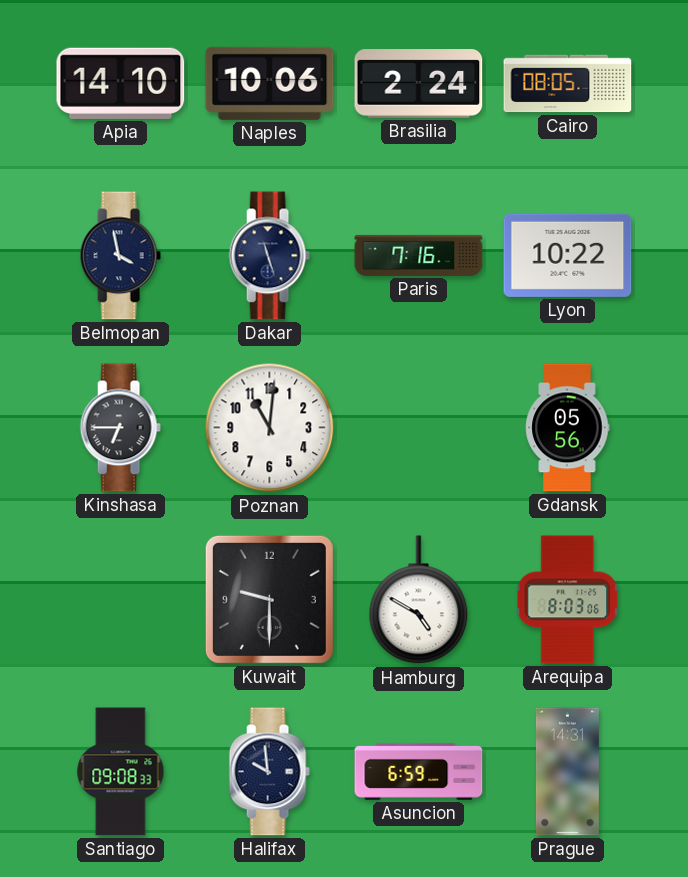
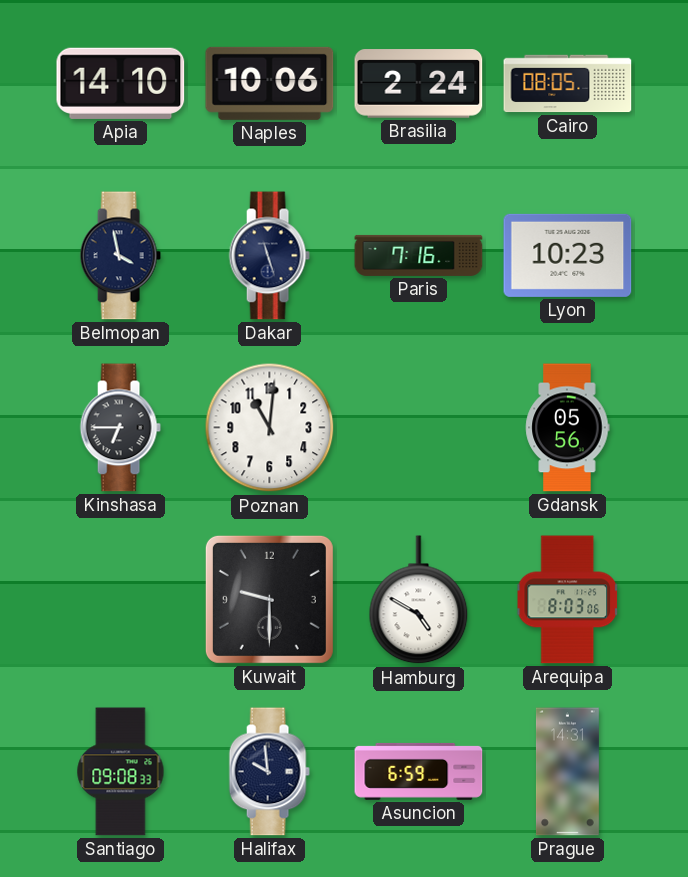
Lyon: 10:22 -> 10:23 (568, 255)
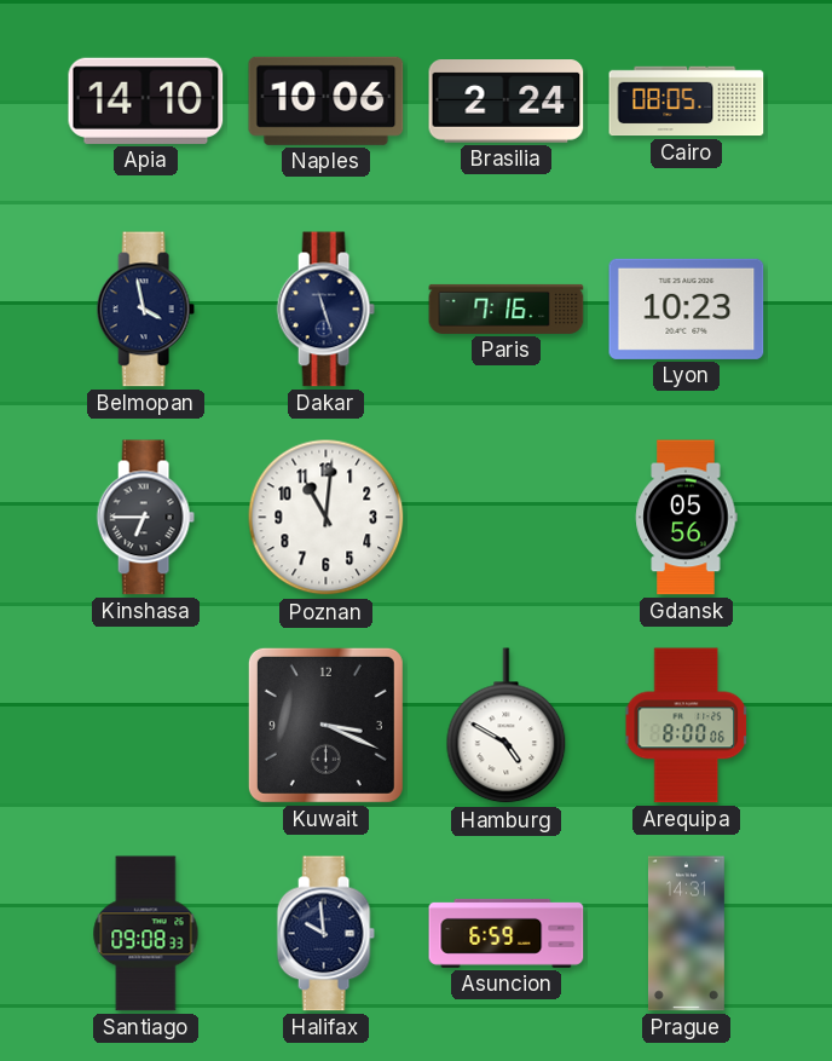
Kuwait: 9:30 -> 3:19 (325, 725)
Arequipa: 8:03 -> 8:00 (686, 726)
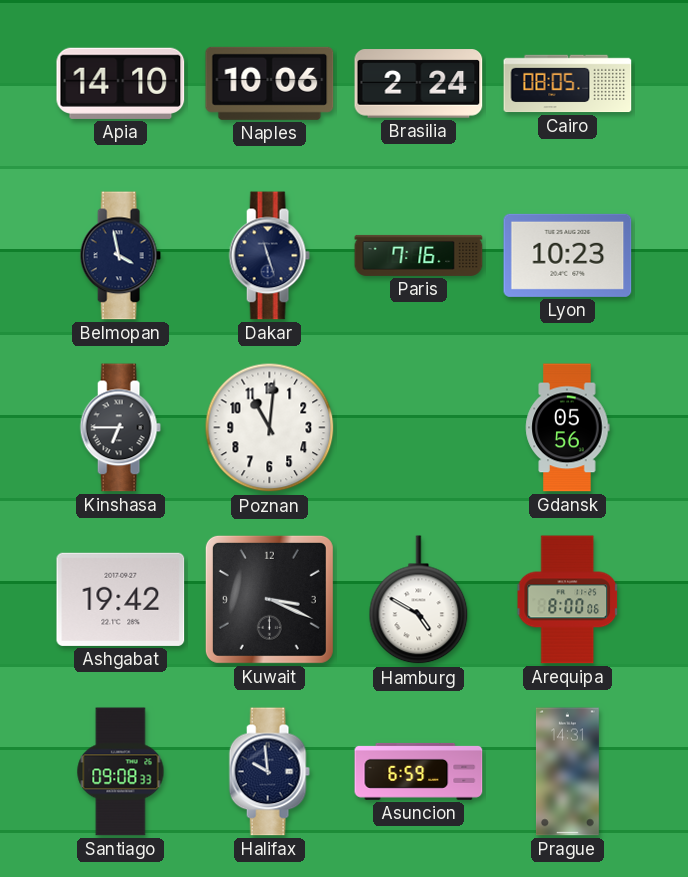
Ashgabat: none -> 19:42 (121, 599)
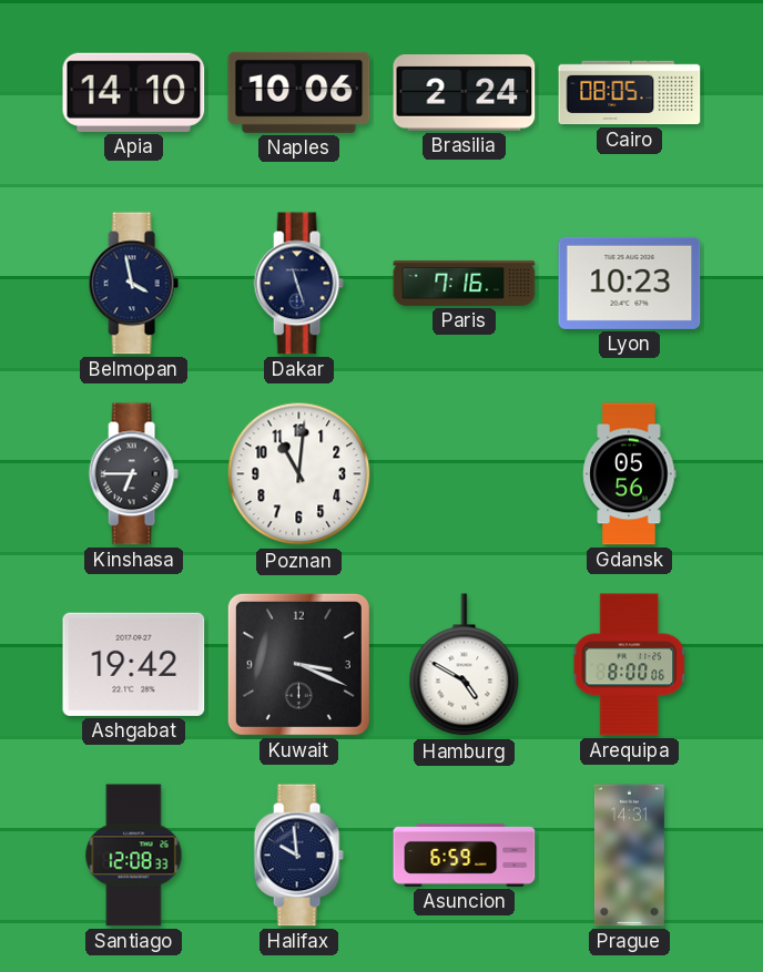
Santiago: 09:08 -> 12:08 (134, 856)
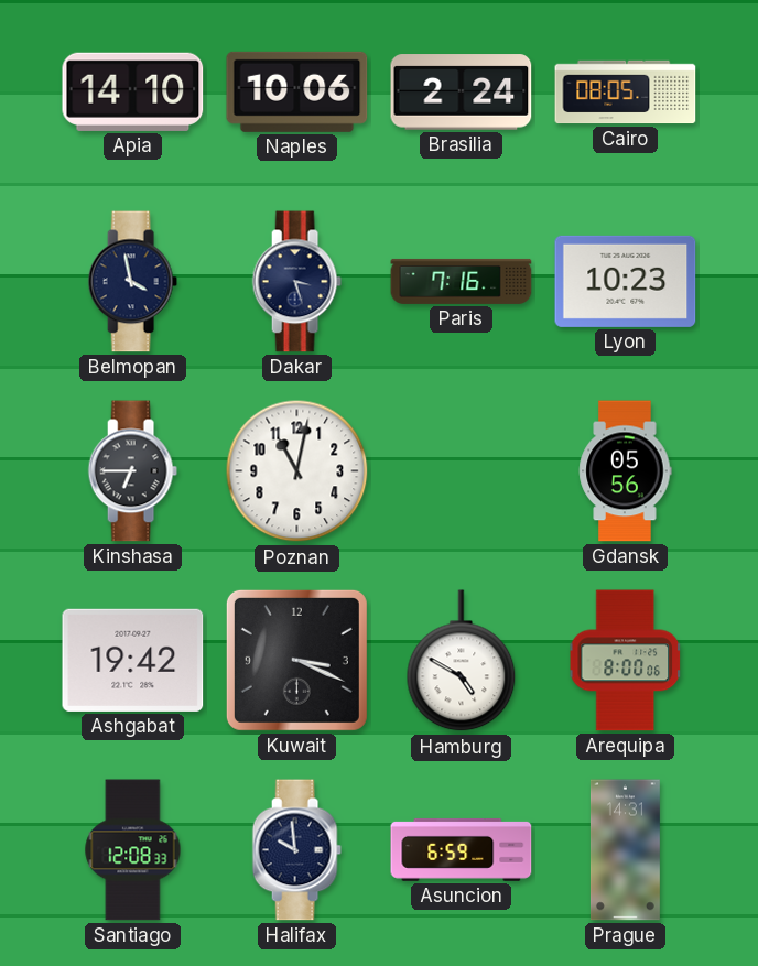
Dakar: 11:27 -> 3:27 (296, 282)
Poznan: 11:01 -> 11:02 (297, 471)
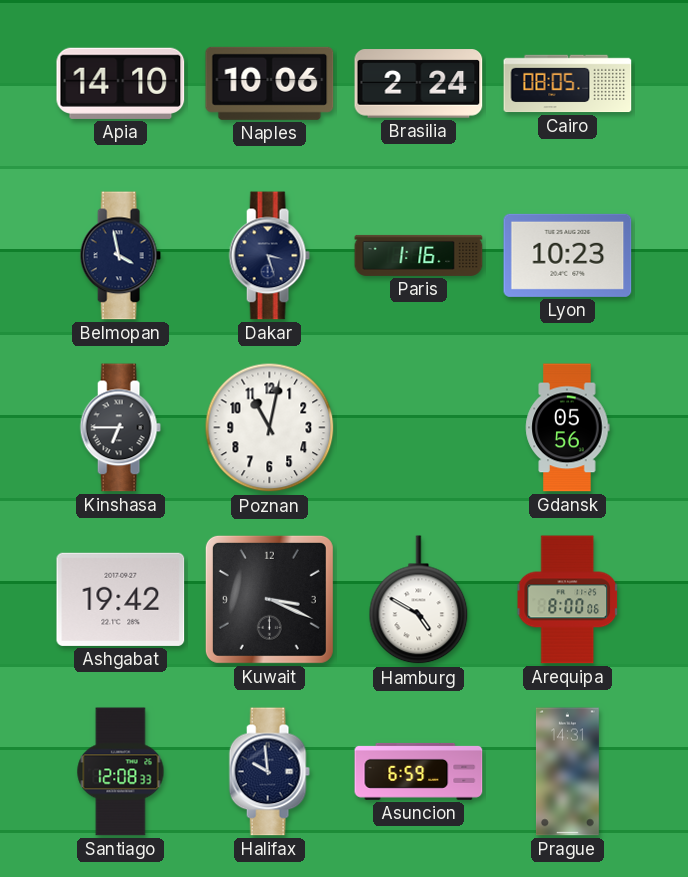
Paris: 7:16 -> 1:16 (419, 255)
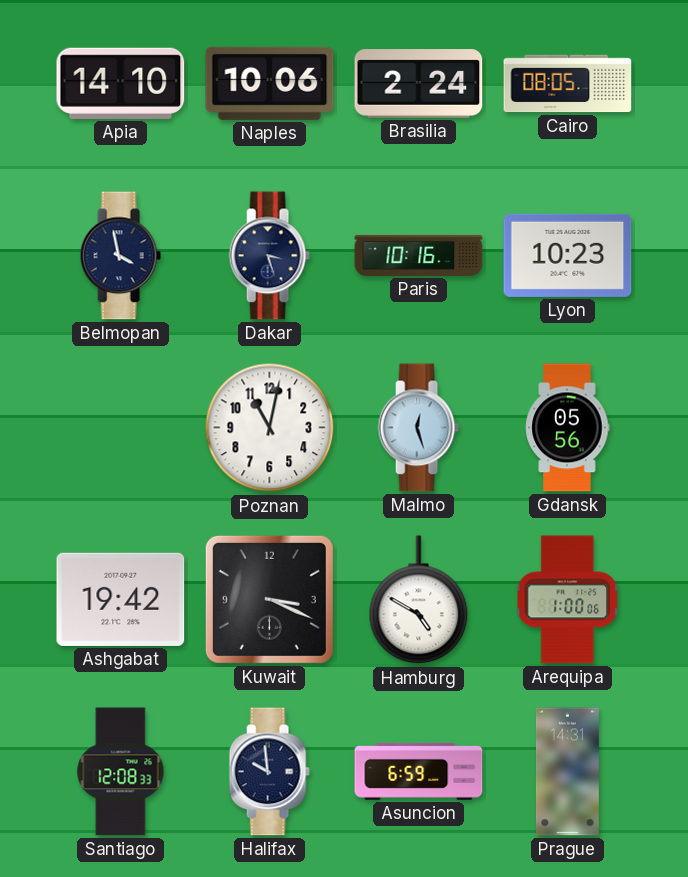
Paris: 1:16 -> 10:16 (419, 255)
Kinshasa: 6:45 -> none (120, 428)
Malmo: none -> 12:27 (418, 428)
Arequipa: 8:00 -> 1:00 (567, 600)
